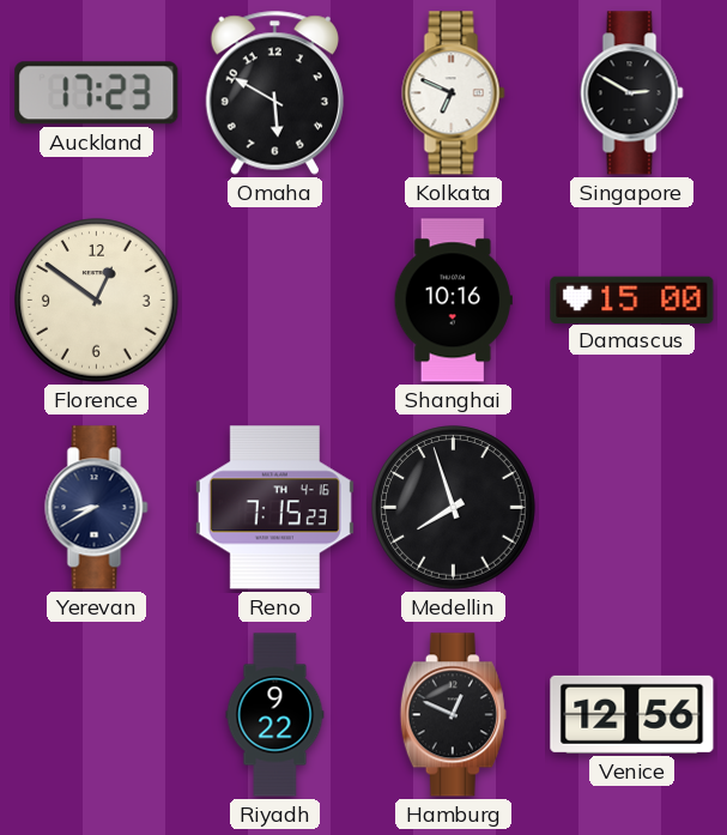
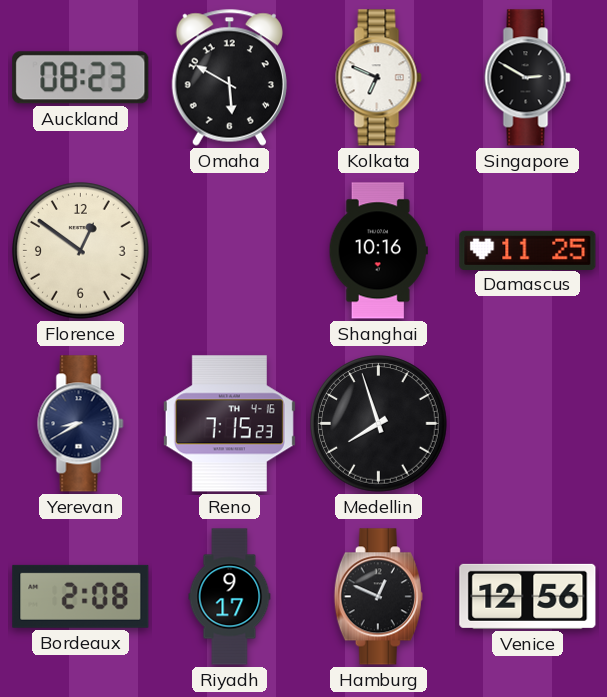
Auckland: 17:23 -> 08:23 (81, 78)
Damascus: 15:00 -> 11:25 (528, 250)
Bordeaux: none -> 2:08 (81, 596)
Riyadh: 9:22 -> 9:17 (230, 597)
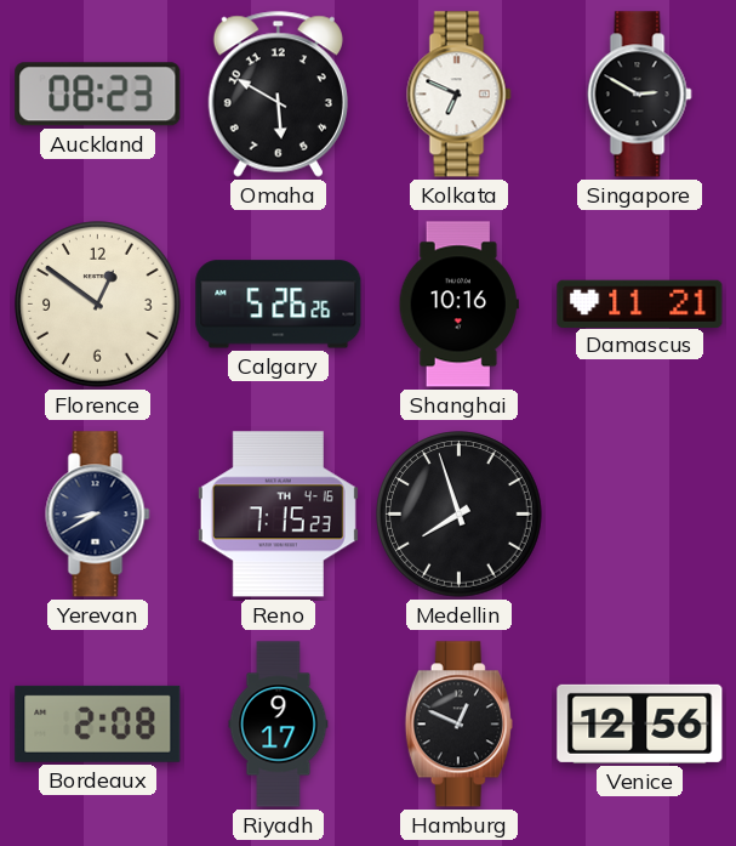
Calgary: none -> 5:26 (279, 305)
Damascus: 11:25 -> 11:21 (640, 303)
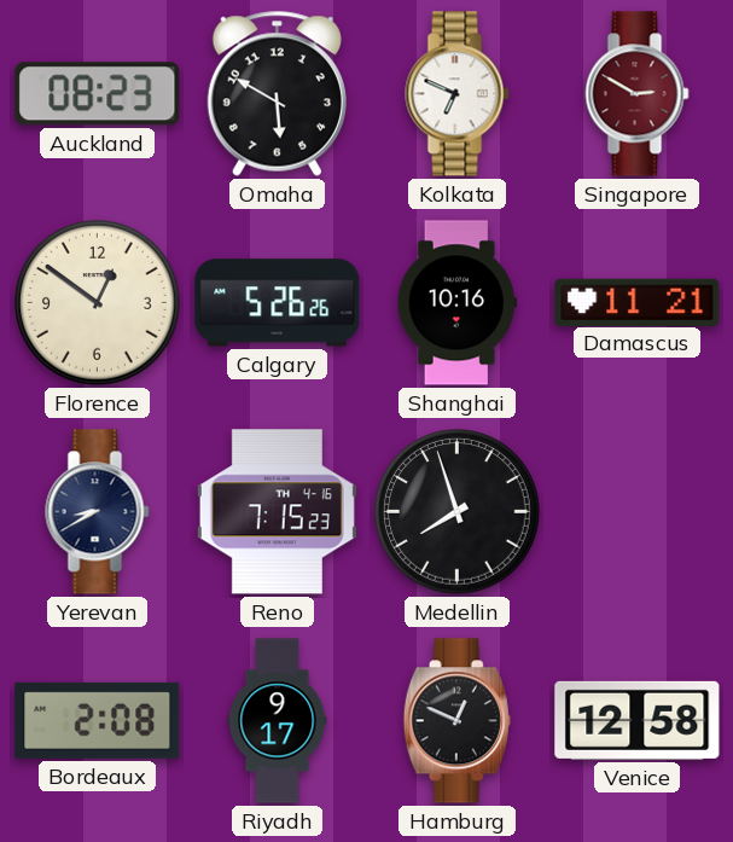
Singapore dial: black -> burgundy (638, 94)
Venice: 12:56 -> 12:58 (638, 720)
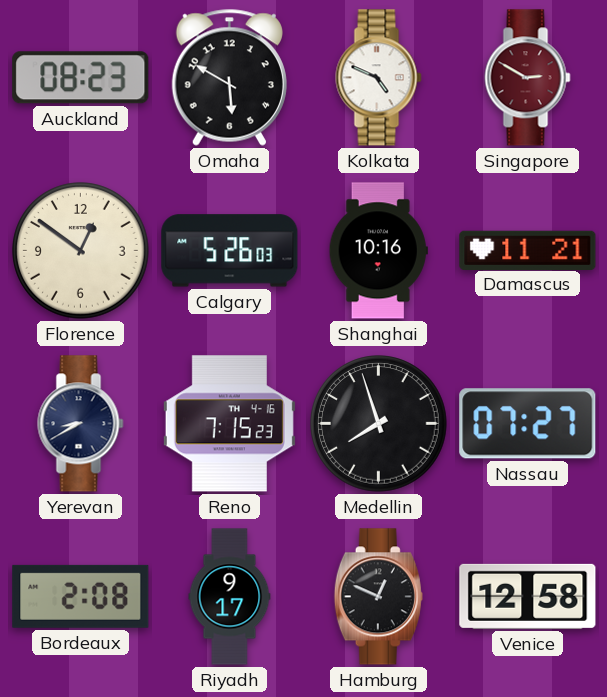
Kolkata: 6:49 -> 4:49 (379, 78)
Calgary: 5:26:26 -> 5:26:03 (230, 251)
Nassau: none -> 07:27 (528, 424)
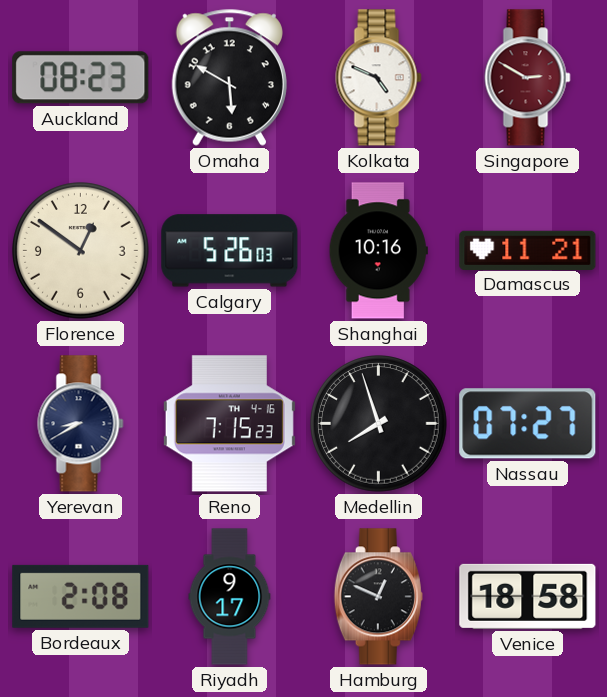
Venice: 12:58 -> 18:58 (528, 596)
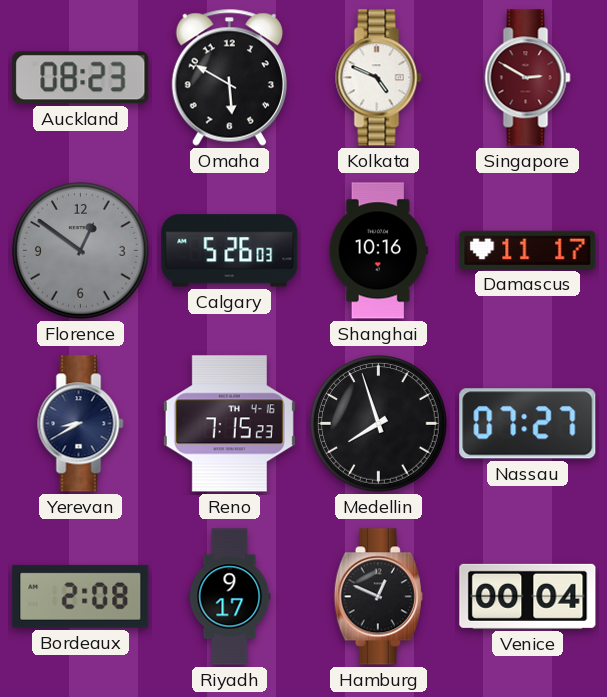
Florence dial: cream -> grey (81, 251)
Damascus: 11:21 -> 11:17 (528, 250)
Venice: 18:58 -> 00:04 (528, 596)
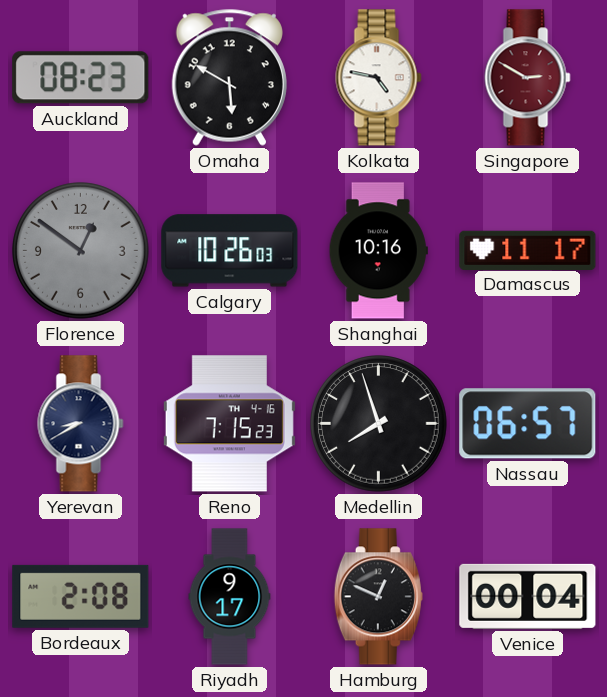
Kolkata: 4:49 -> 4:47 (379, 78)
Calgary: 5:26 -> 10:26 (230, 251)
Nassau: 07:27 -> 06:57 (528, 424)
